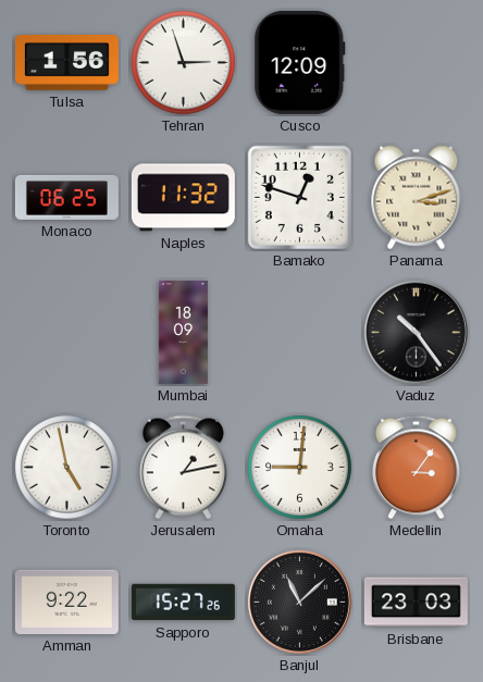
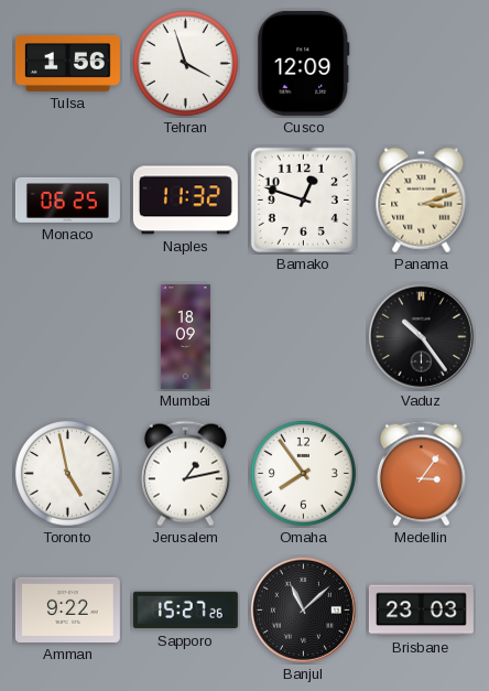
Tehran: 2:57 -> 3:57 (186, 64)
Omaha: 9:01 -> 7:54 (304, 474)
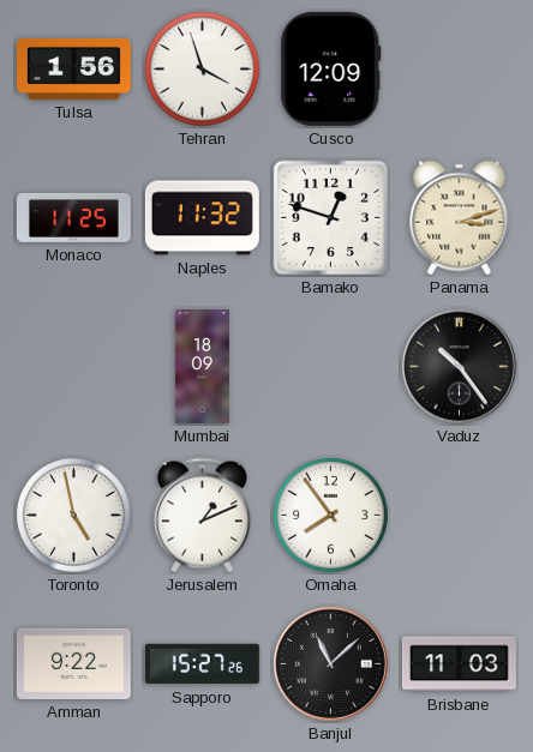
Monaco: 06:25 -> 11:25 (73, 217)
Jerusalem: 1:13 -> 1:11 (202, 516)
Medellin: 3:06 -> none (421, 474)
Brisbane: 23:03 -> 11:03 (459, 664)
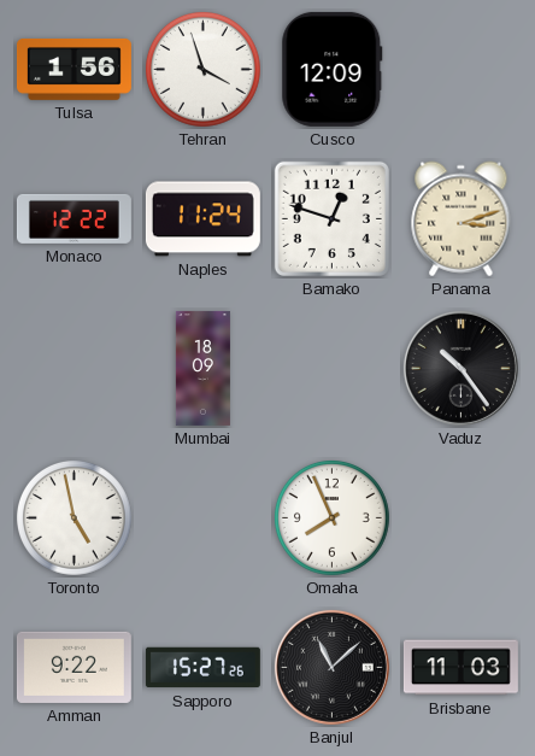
Monaco: 11:25 -> 12:22 (74, 218)
Naples: 11:32 -> 11:24 (202, 219)
Jerusalem: 1:11 -> none (202, 516)
Omaha: 7:54 -> 7:56 (333, 518)
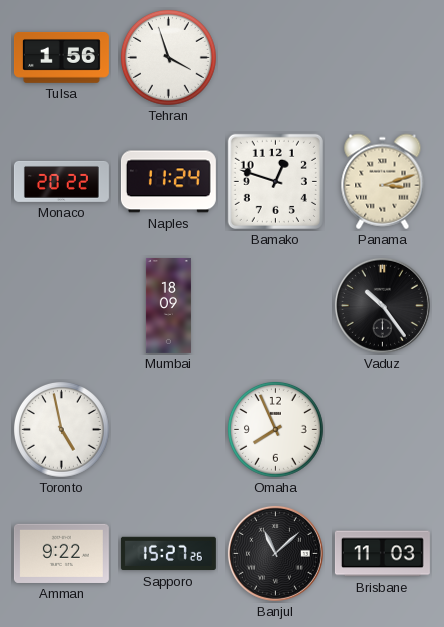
Cusco: 12:09 -> none (333, 69)
Monaco: 12:22 -> 20:22 (61, 181)
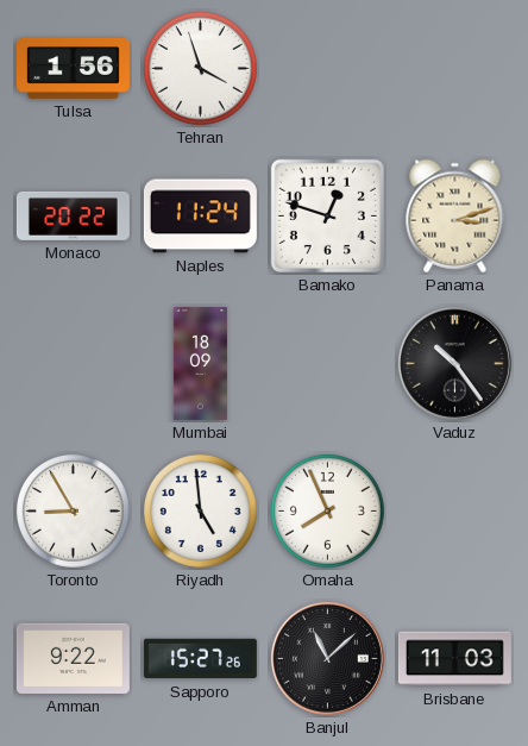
Toronto: 4:58 -> 8:55 (74, 512)
Riyadh: none -> 4:59 (201, 512)
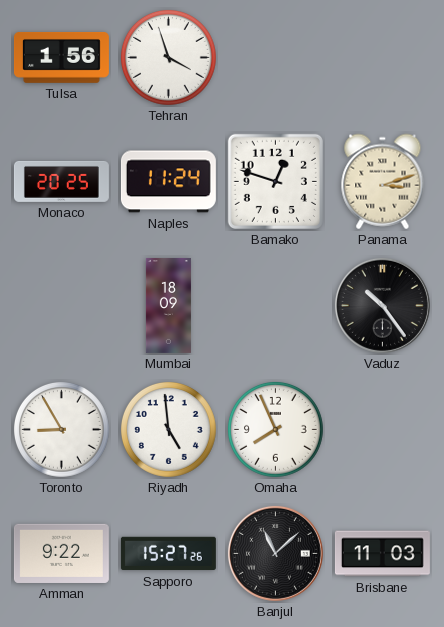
Monaco: 20:22 -> 20:25 (61, 181)
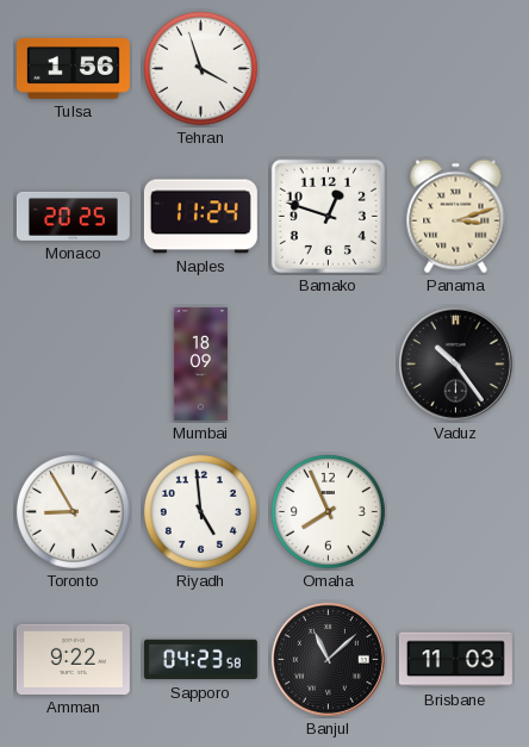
Sapporo: 15:27 -> 04:23 (200, 660)
